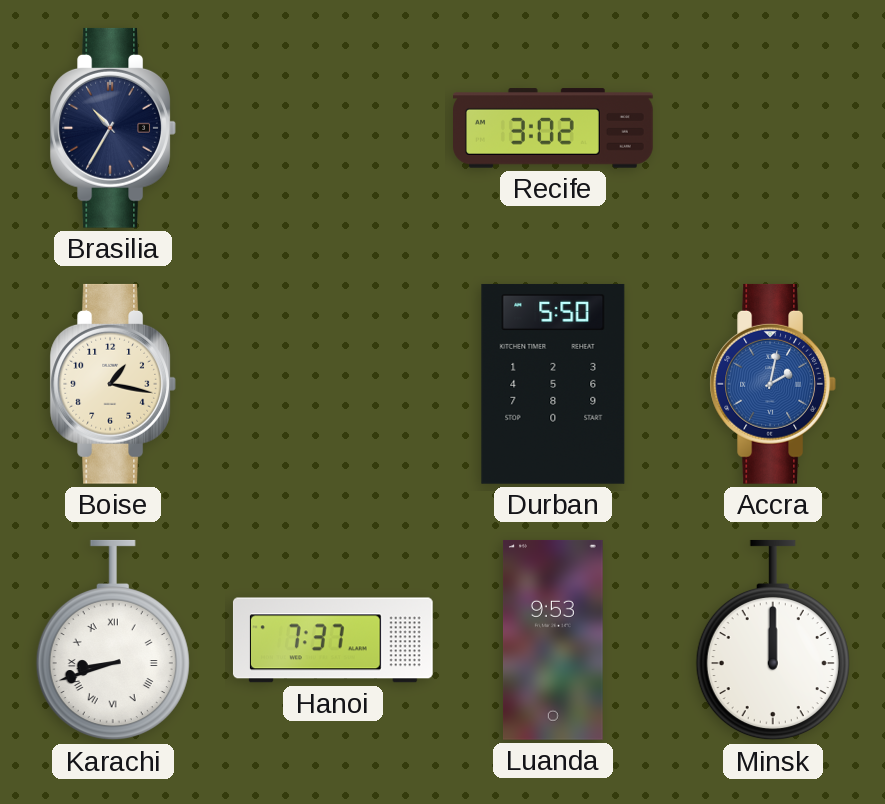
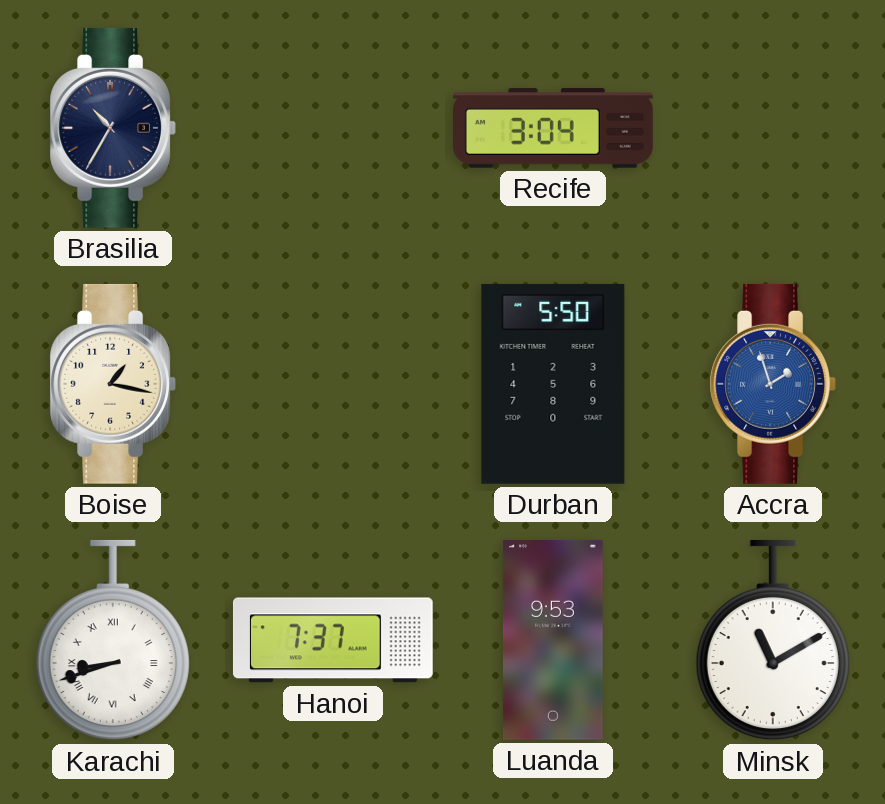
Recife: 3:02 -> 3:04 (554, 128)
Accra: 2:02 -> 1:57 (773, 384)
Minsk: 12:00 -> 11:10 (773, 640)
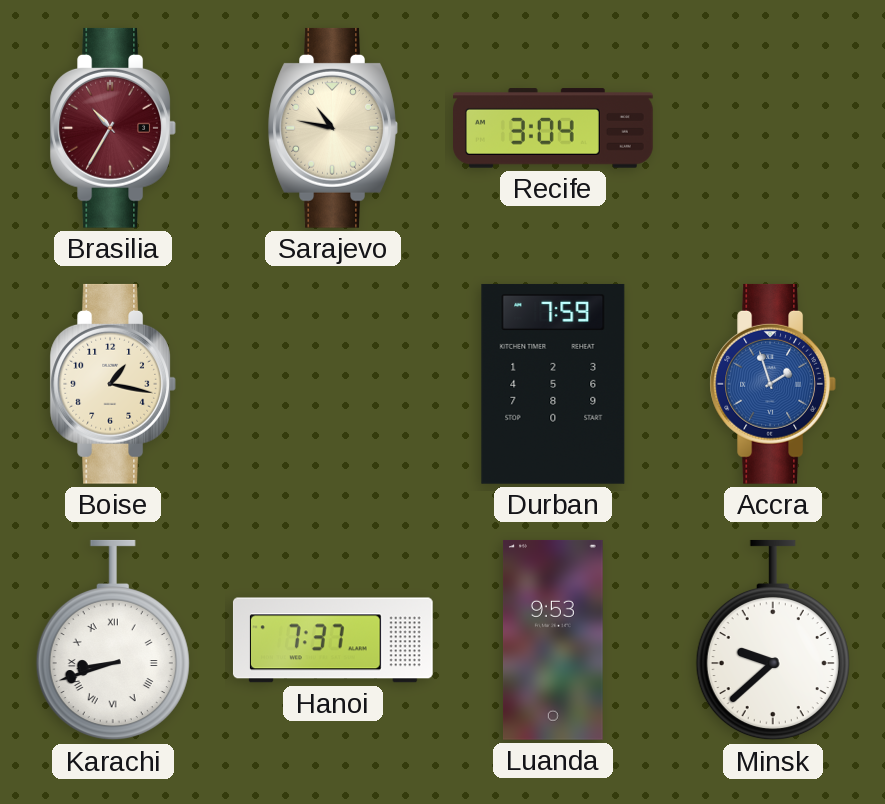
Brasilia dial: navy -> burgundy (113, 128)
Sarajevo: none -> 10:47 (333, 128)
Durban: 5:50 -> 7:59 (553, 384)
Minsk: 11:10 -> 9:38 (773, 640)
